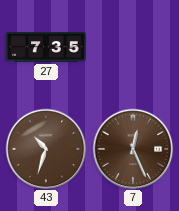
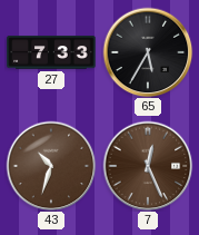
27: 7:35 -> 7:33 (51, 52)
65: none -> 5:35 (148, 52)
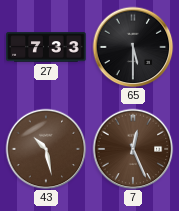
65: 5:35 -> 5:30 (133, 47)
43: 10:33 -> 10:28 (46, 149)
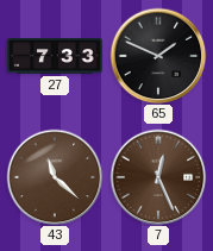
65: 5:30 -> 1:49 (158, 56)
43: 10:28 -> 11:22 (55, 177)
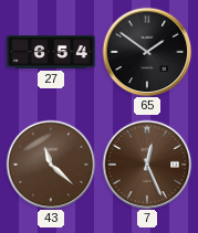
27: 7:33 -> 6:54 (51, 52)
65: 1:49 -> 1:51 (147, 52)
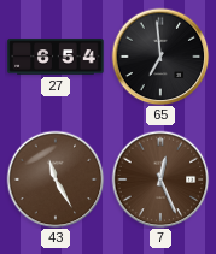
65: 1:51 -> 6:59 (160, 57)
43: 11:22 -> 11:25 (56, 179)
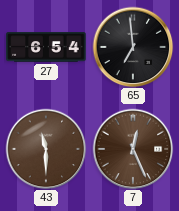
43: 11:25 -> 11:30 (46, 149)
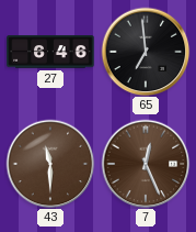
27: 6:54 -> 6:46 (50, 52)
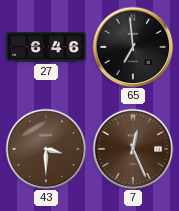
43: 11:30 -> 3:30 (46, 149)
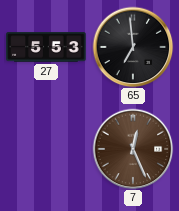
27: 6:46 -> 5:53 (46, 47)
43: 3:30 -> none (46, 149)
